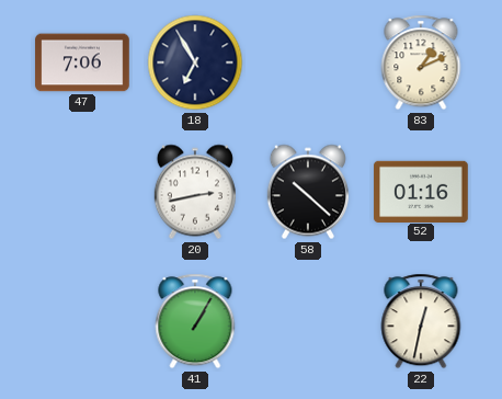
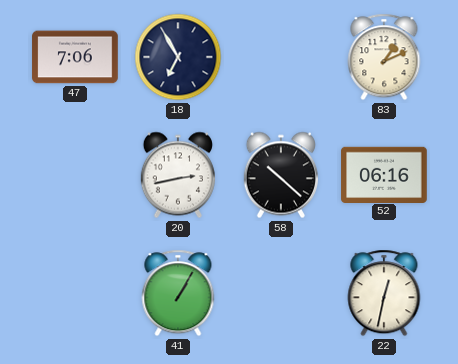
52: 01:16 -> 06:16 (384, 174)
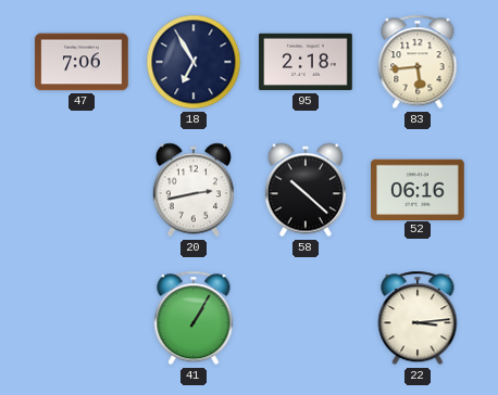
95: none -> 2:18 (306, 62)
83: 1:11 -> 5:44 (418, 62)
22: 12:32 -> 3:14 (418, 318)
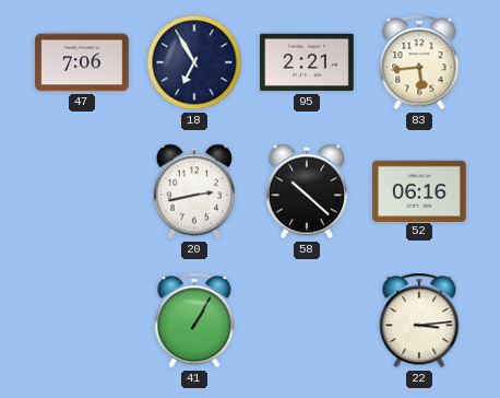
95: 2:18 -> 2:21 (307, 62)
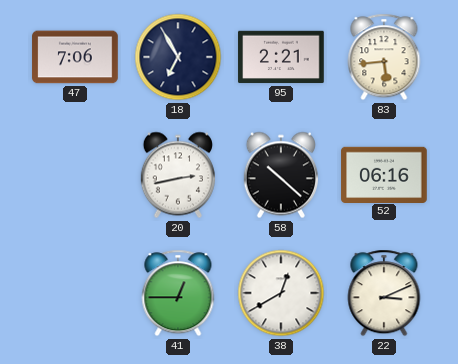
41: 1:05 -> 12:45 (178, 293)
38: none -> 12:40 (281, 293)
22: 3:14 -> 3:11 (384, 293)
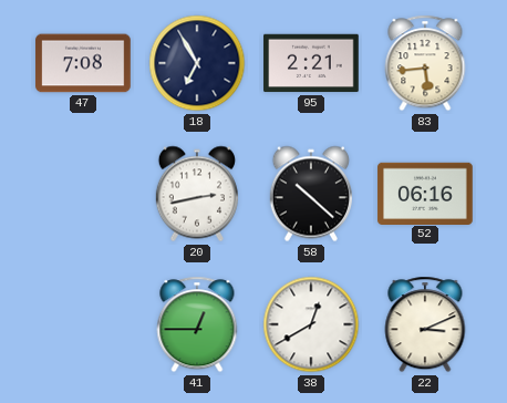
47: 7:06 -> 7:08 (83, 63)
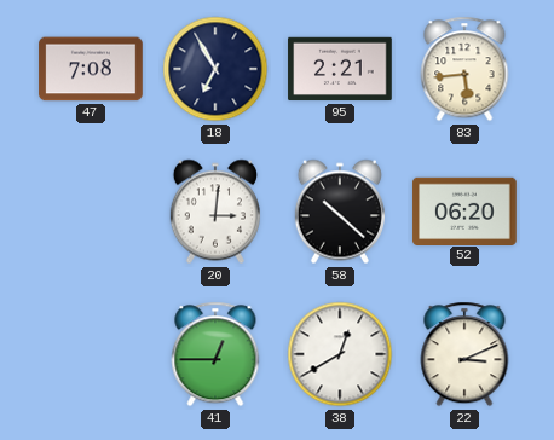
20: 2:43 -> 3:01 (215, 212)
52: 06:16 -> 06:20 (464, 210)
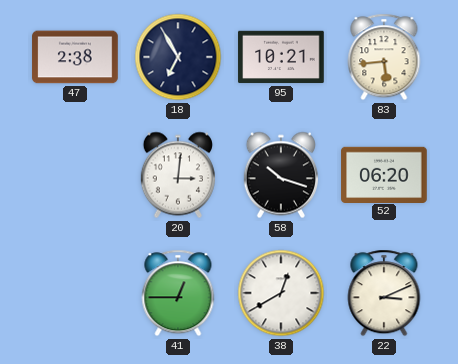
47: 7:08 -> 2:38 (75, 57)
95: 2:21 -> 10:21 (281, 57)
58: 10:22 -> 10:18 (281, 175)
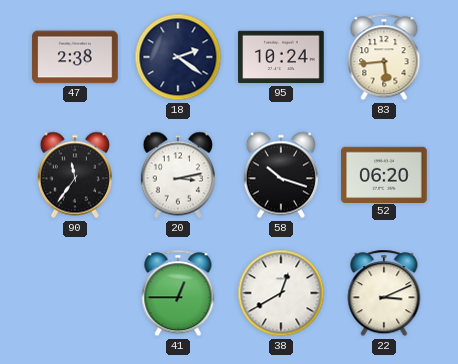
18: 6:55 -> 2:21 (178, 57)
95: 10:21 -> 10:24 (281, 57)
90: none -> 11:36 (75, 175)
20: 3:01 -> 3:13 (178, 175)
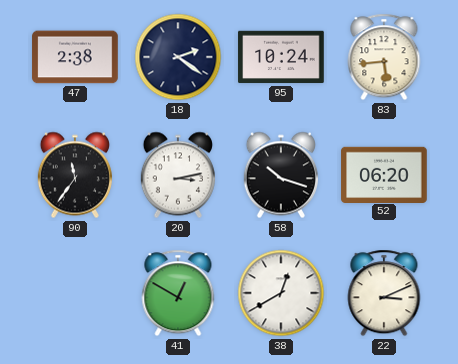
41: 12:45 -> 12:50 (178, 293)
